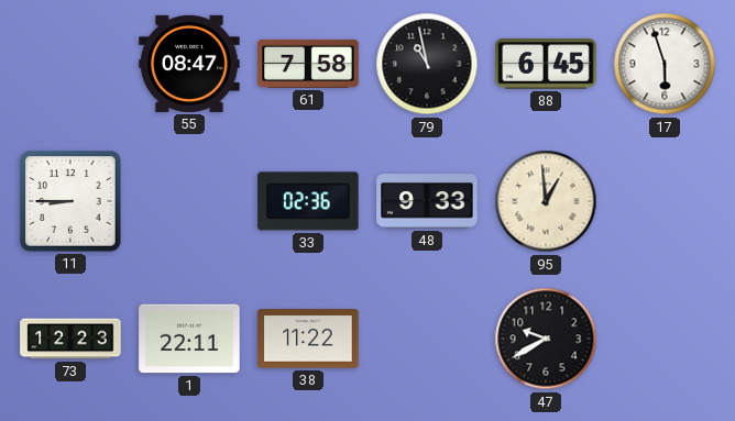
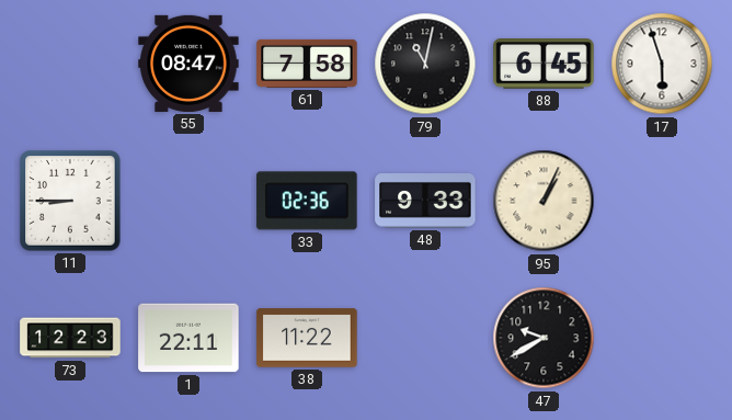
79: 10:58 -> 11:02 (425, 64)
95: 12:59 -> 1:04 (544, 201)
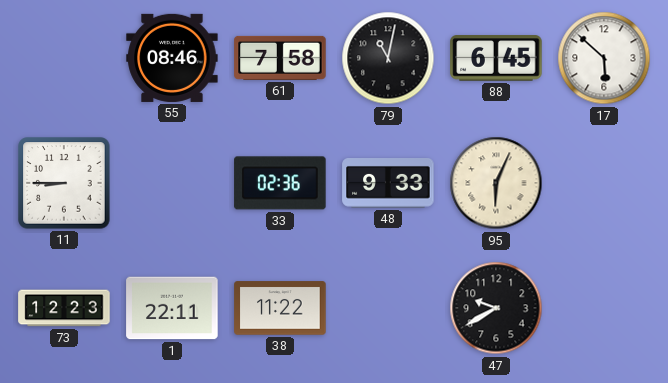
55: 08:47 -> 08:46 (172, 58)
17: 5:57 -> 5:52 (604, 58)
95: 1:04 -> 6:04 (496, 183)
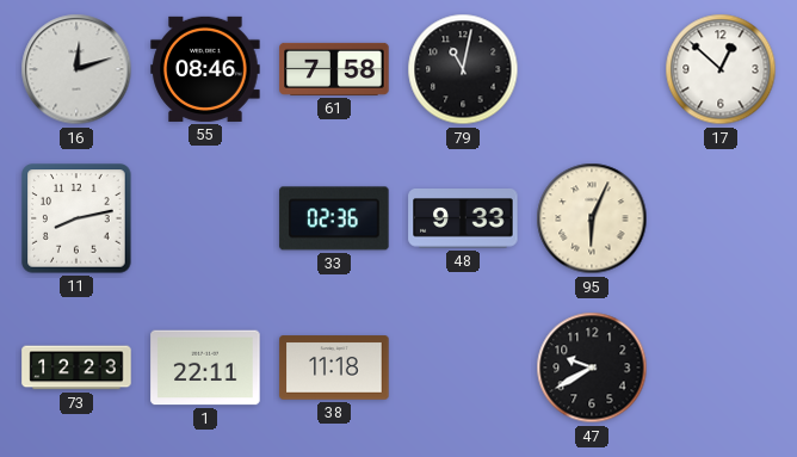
16: none -> 12:12 (76, 69)
88: 6:45 -> none (496, 58)
17: 5:52 -> 12:52 (721, 69)
11: 8:45 -> 8:13 (76, 218)
38: 11:22 -> 11:18 (334, 368)
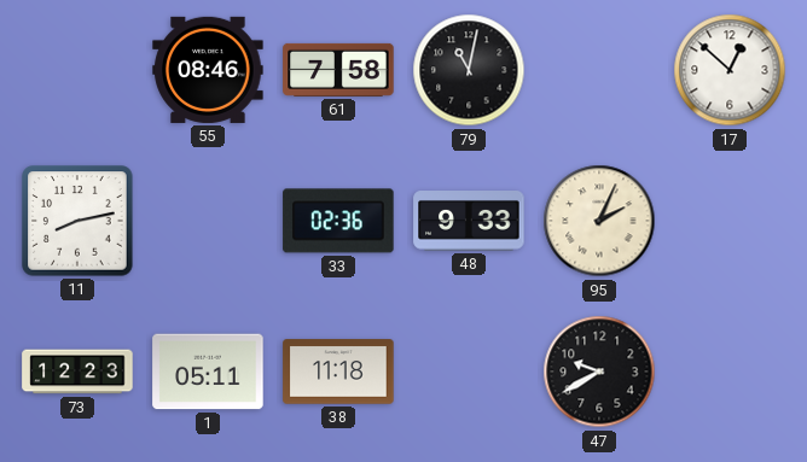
16: 12:12 -> none (76, 69)
95: 6:04 -> 2:04 (599, 221)
1: 22:11 -> 05:11 (208, 372)
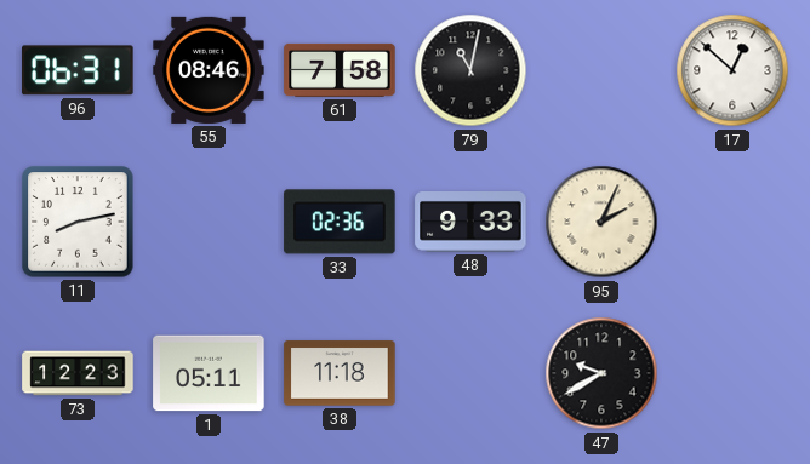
96: none -> 06:31 (79, 70)
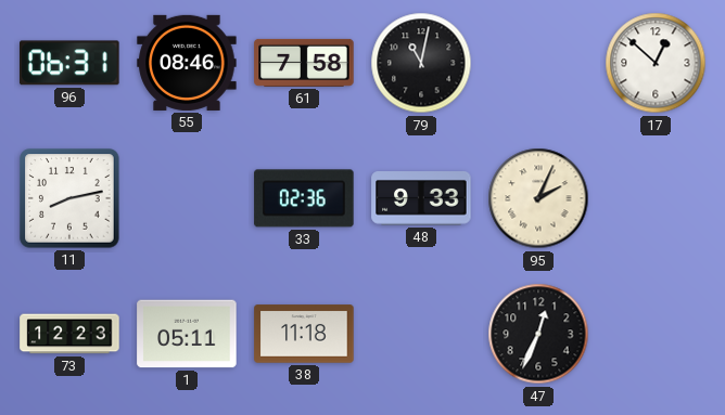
47: 9:40 -> 12:34 (538, 334)
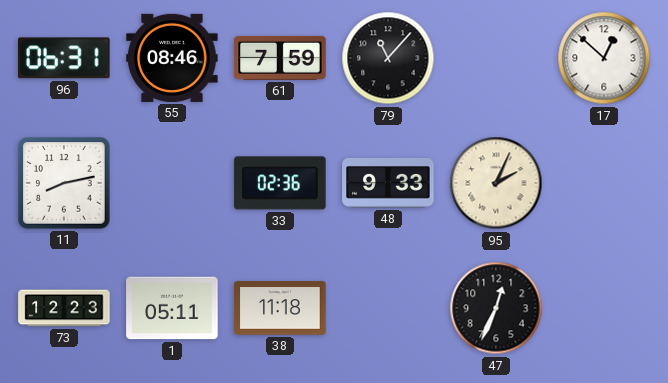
61: 7:58 -> 7:59 (280, 58)
79: 11:02 -> 11:07 (388, 58)
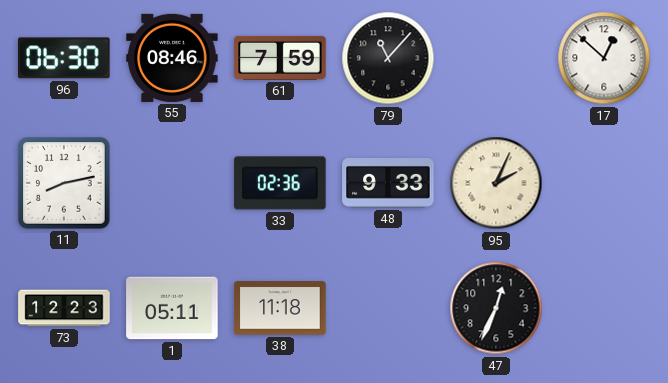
96: 06:31 -> 06:30 (65, 58)
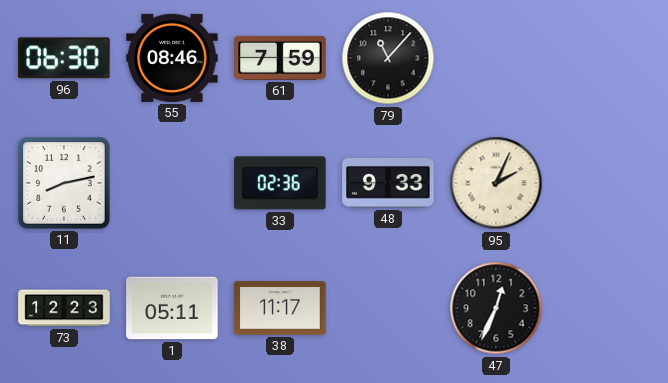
17: 12:52 -> none (604, 58)
38: 11:18 -> 11:17 (280, 308)
